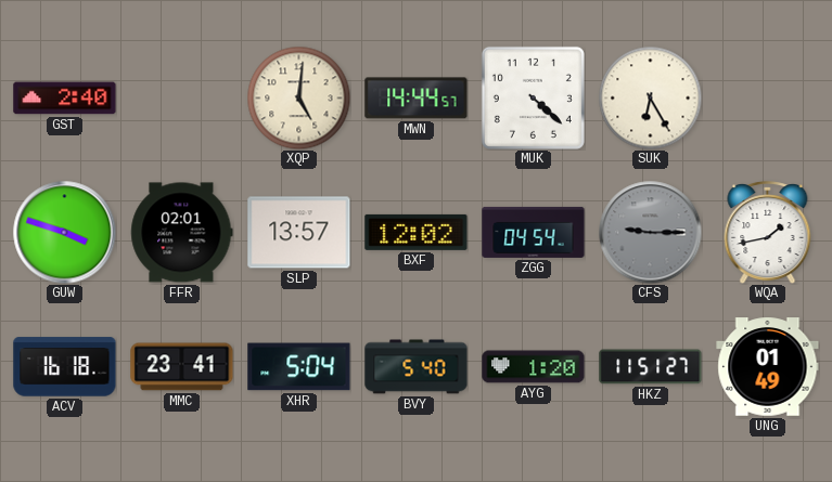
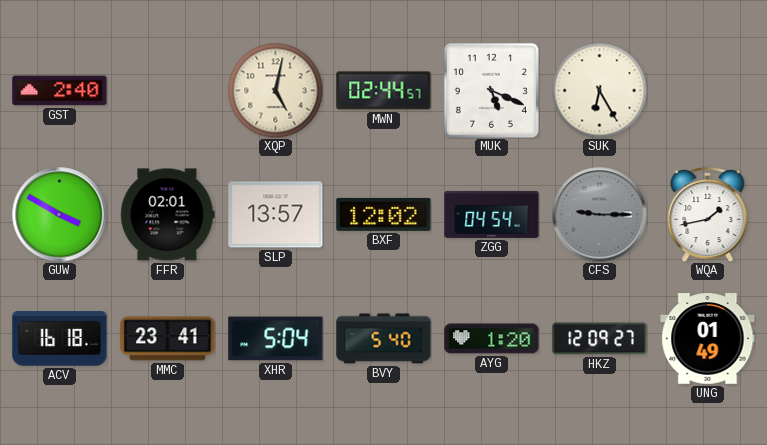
XQP: 5:01 -> 5:02 (275, 90)
MWN: 14:44 -> 02:44 (384, 91)
MUK: 4:22 -> 5:19 (491, 90)
GUW: 3:48 -> 3:50 (59, 214)
HKZ: 11:51 -> 12:09 (600, 339)
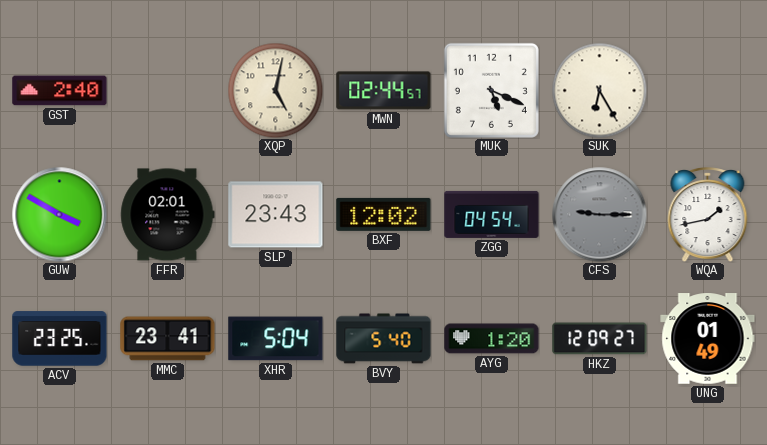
SLP: 13:57 -> 23:43 (276, 215)
ACV: 16:18 -> 23:25 (60, 339)
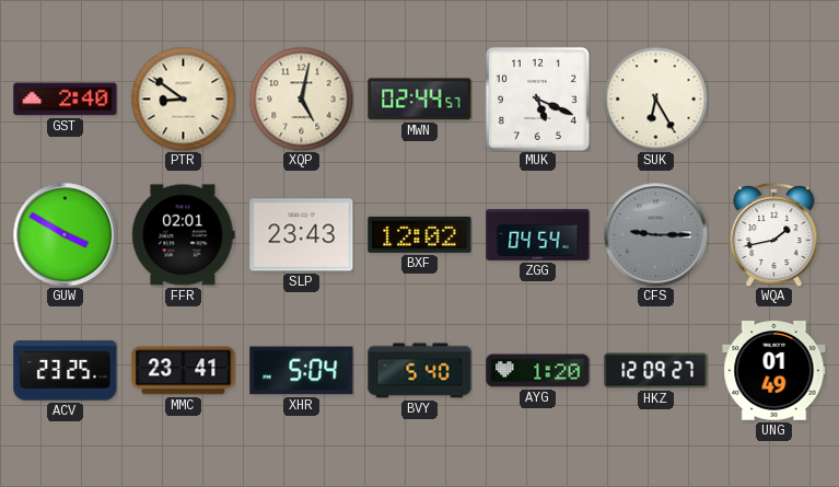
PTR: none -> 8:51 (183, 98)
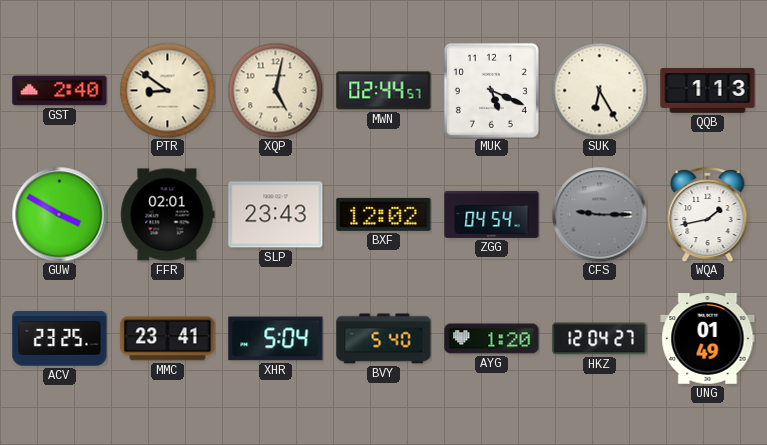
QQB: none -> 1:13 (708, 91)
HKZ: 12:09 -> 12:04 (600, 339)
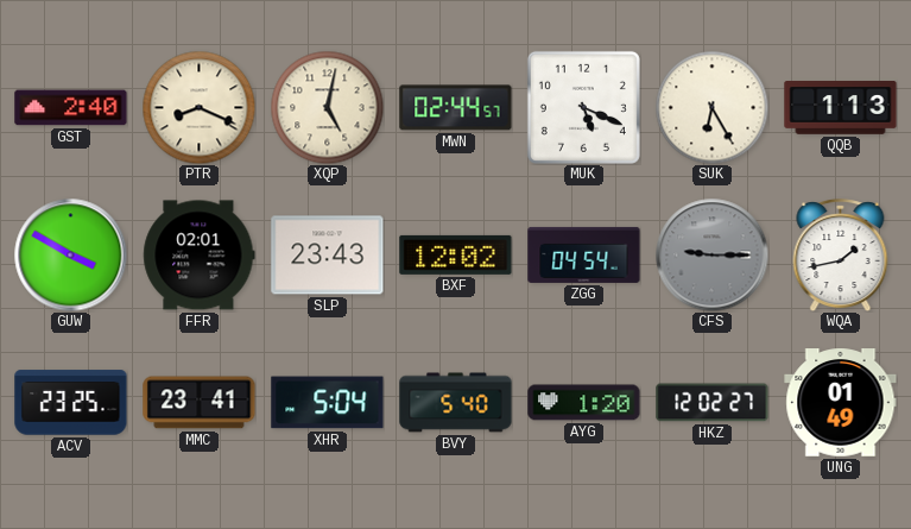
PTR: 8:51 -> 8:19 (198, 107)
HKZ: 12:04 -> 12:02 (713, 403)
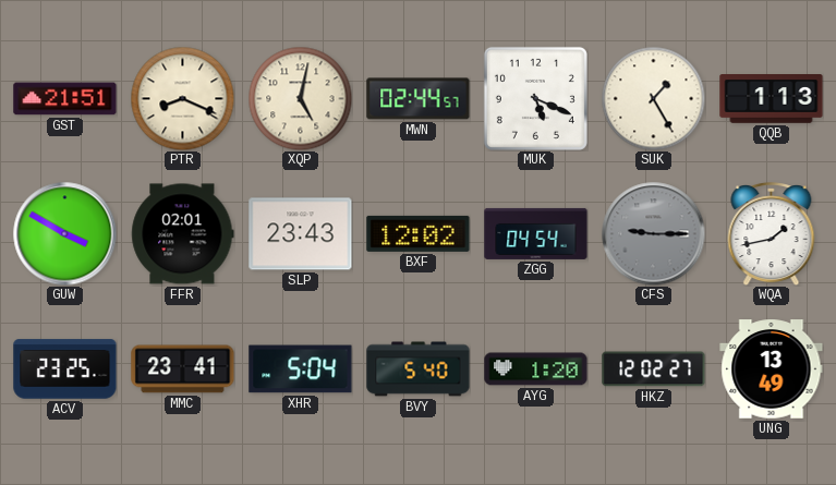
GST: 2:40 -> 21:51 (65, 99)
SUK: 6:25 -> 1:25 (653, 98)
UNG: 01:49 -> 13:49 (772, 369)
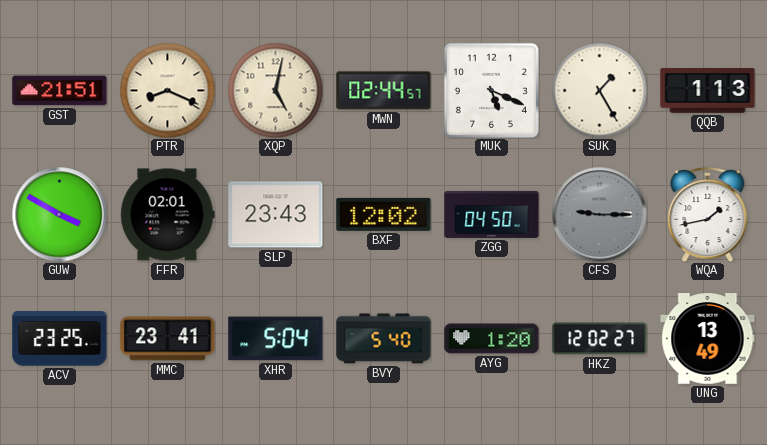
ZGG: 04:54 -> 04:50 (492, 214)
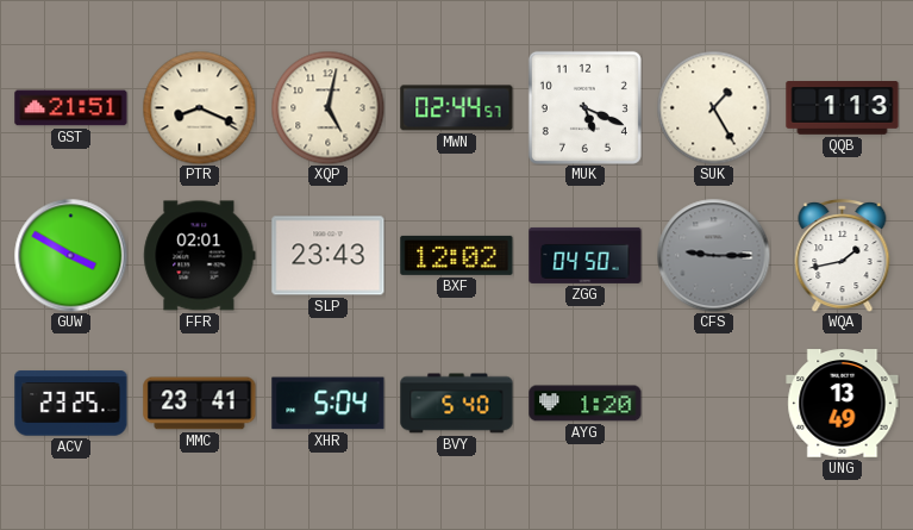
HKZ: 12:02 -> none (600, 339)
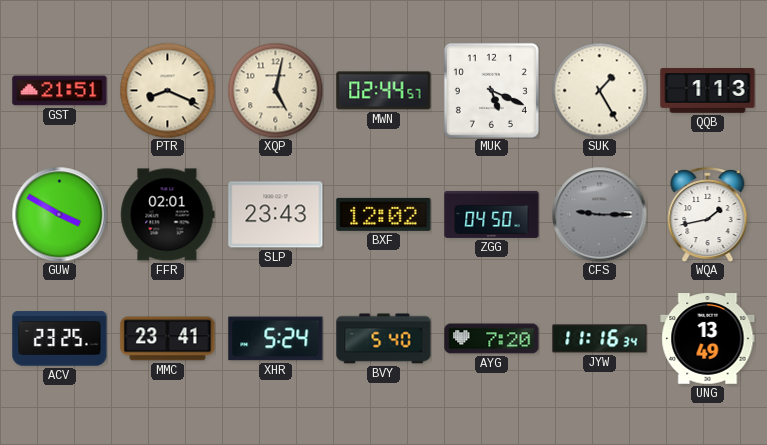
XHR: 5:04 -> 5:24 (276, 339)
AYG: 1:20 -> 7:20 (492, 339)
JYW: none -> 11:16 (600, 339)
